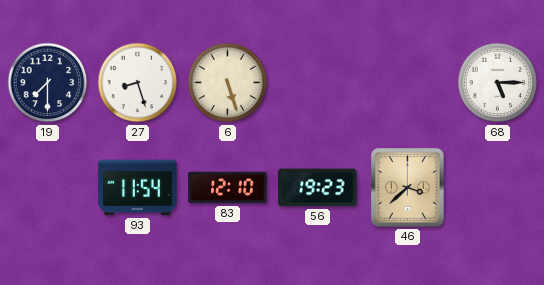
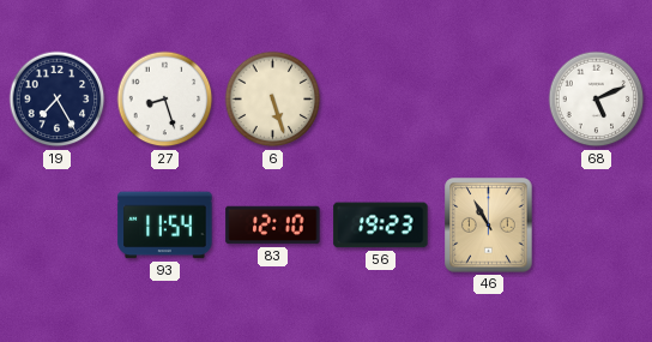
19: 7:30 -> 7:25 (58, 100)
68: 5:15 -> 5:11 (597, 100)
46: 3:38 -> 10:55 (489, 226)
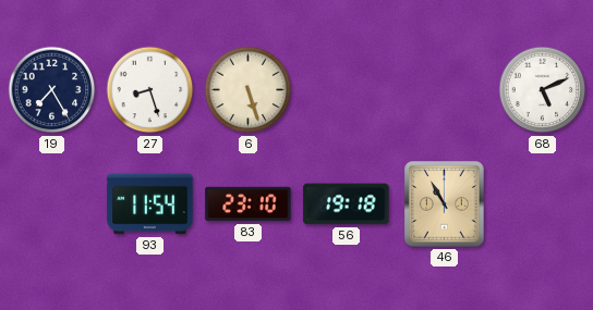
83: 12:10 -> 23:10 (249, 204)
56: 19:23 -> 19:18 (347, 204)
